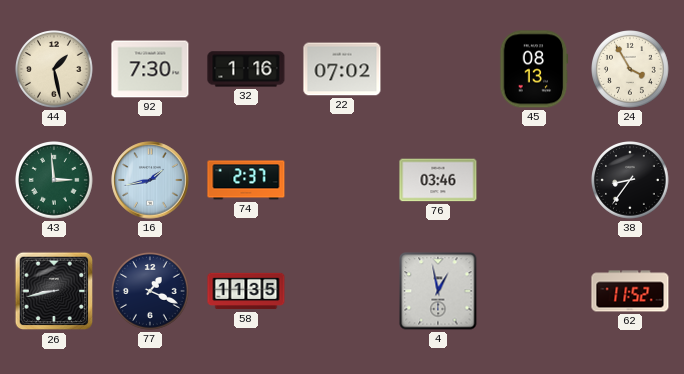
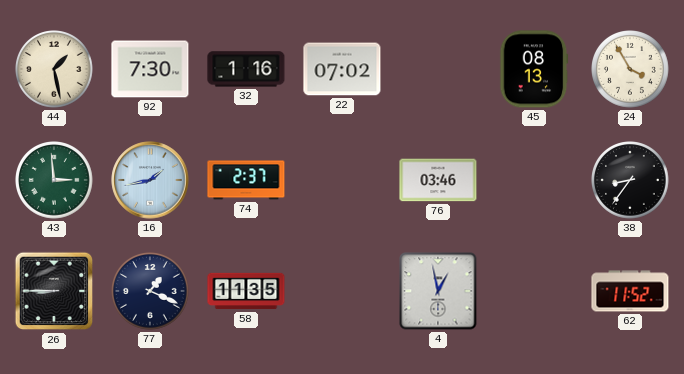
26: 8:43 -> 8:45 (54, 291)
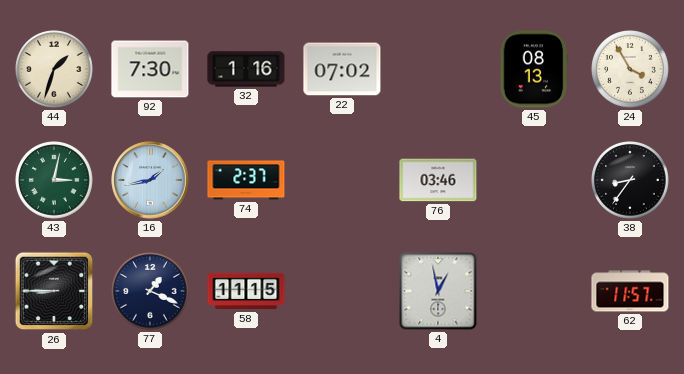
44: 1:28 -> 1:33 (55, 70)
43: 2:59 -> 3:02 (55, 181)
58: 11:35 -> 11:15 (246, 291)
62: 11:52 -> 11:57 (630, 291)
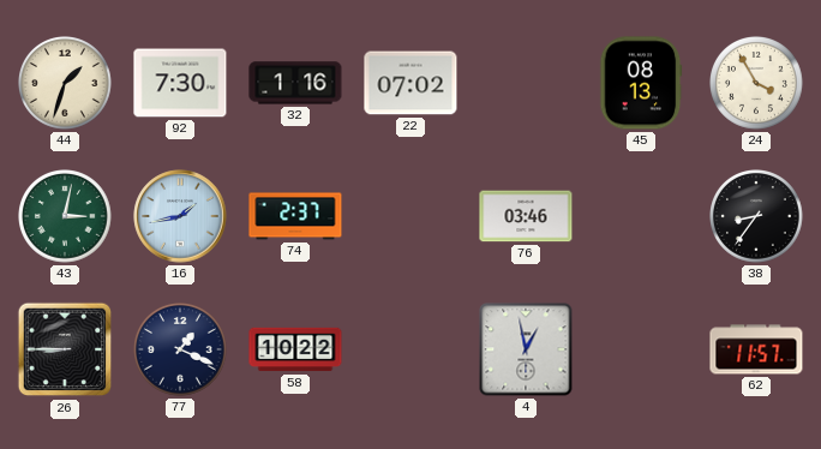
58: 11:15 -> 10:22 (295, 349)
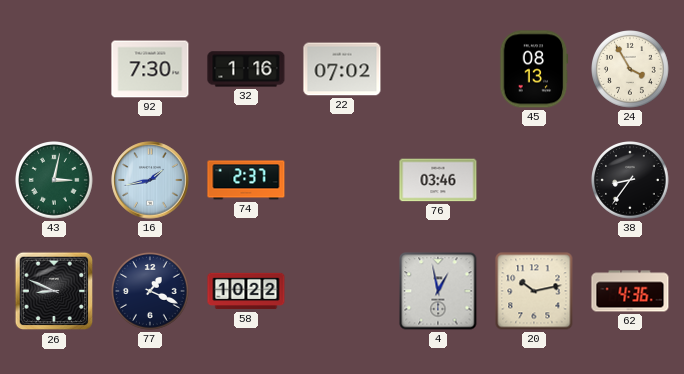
44: 1:33 -> none (66, 84)
26: 8:45 -> 8:49 (54, 291)
20: none -> 10:13 (534, 291)
62: 11:57 -> 4:36 (630, 291)
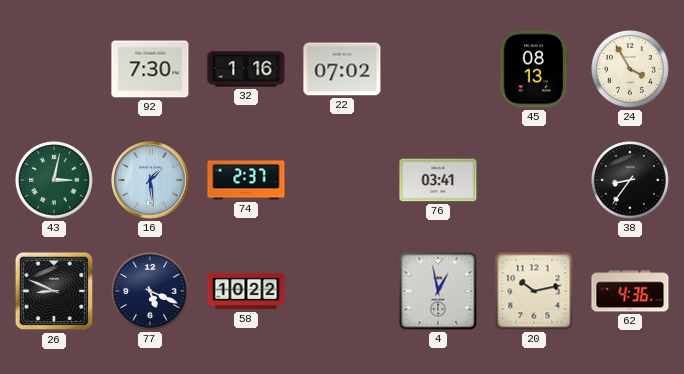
16: 1:43 -> 1:29 (150, 180)
76: 03:46 -> 03:41 (438, 180)
77: 1:19 -> 5:19 (151, 292)
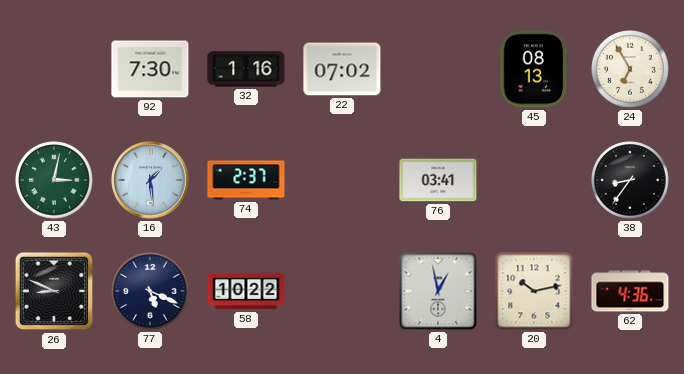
24: 3:55 -> 6:55 (631, 70)
